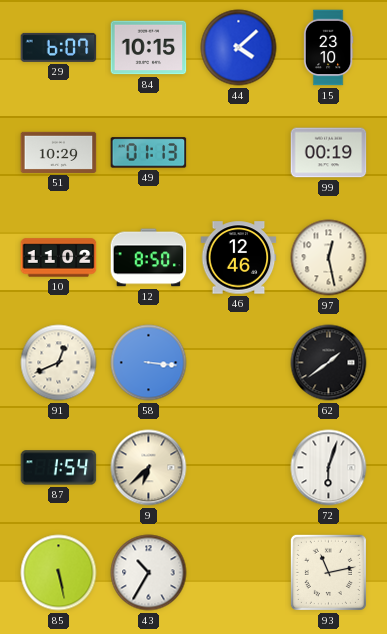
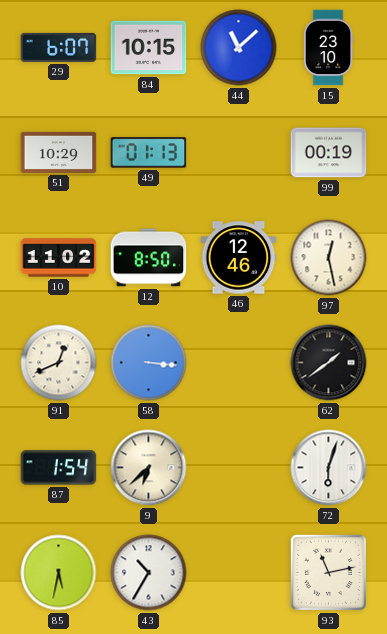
44: 4:08 -> 11:08 (239, 48)
85: 5:28 -> 5:32 (59, 573)
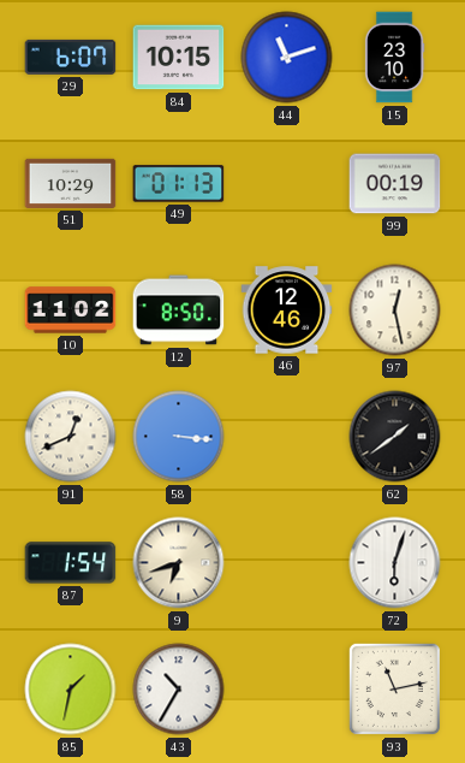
44: 11:08 -> 11:12 (287, 58)
9: 6:38 -> 6:42 (179, 563)
85: 5:32 -> 1:32 (71, 690)
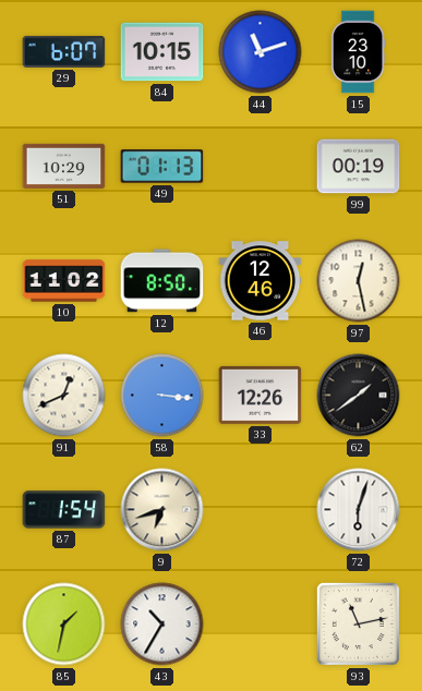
33: none -> 12:26 (261, 395)
